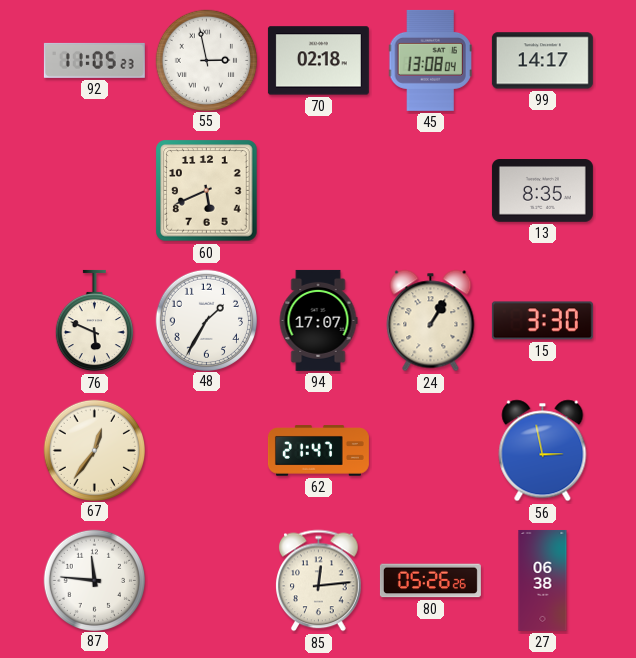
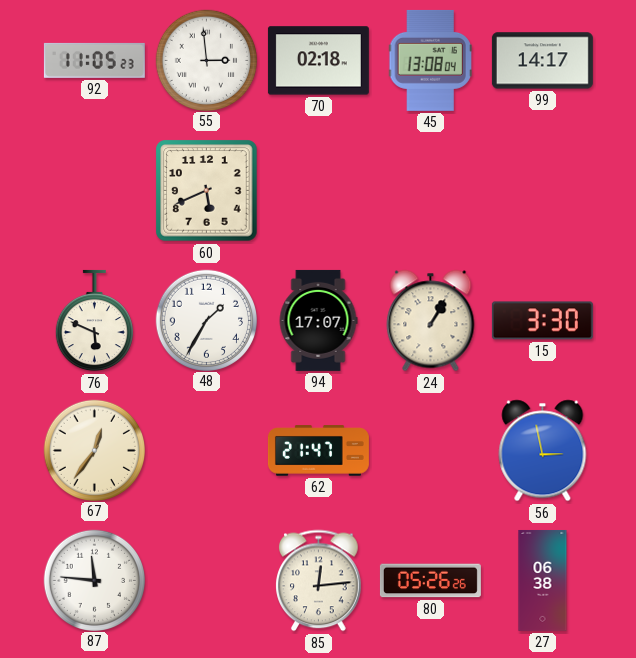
55: 2:58 -> 2:59 (206, 60)
13: 8:35 -> none (542, 191)
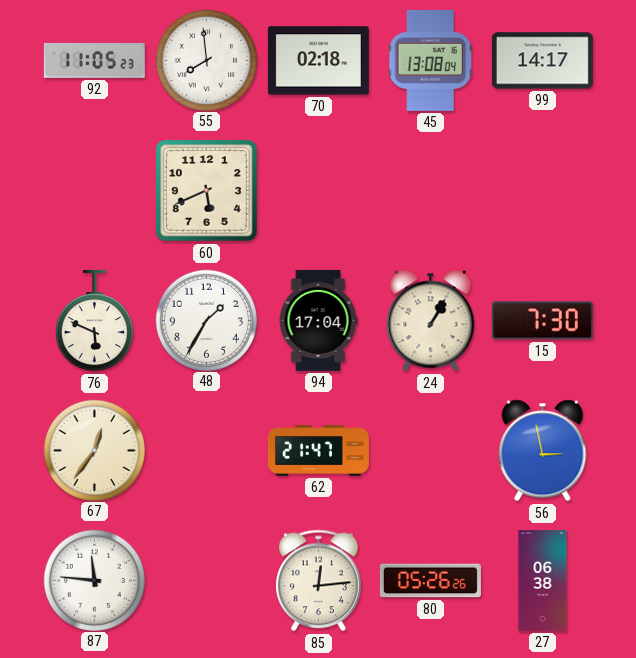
55: 2:59 -> 7:59 (206, 60)
94: 17:07 -> 17:04 (318, 320)
15: 3:30 -> 7:30 (542, 321)
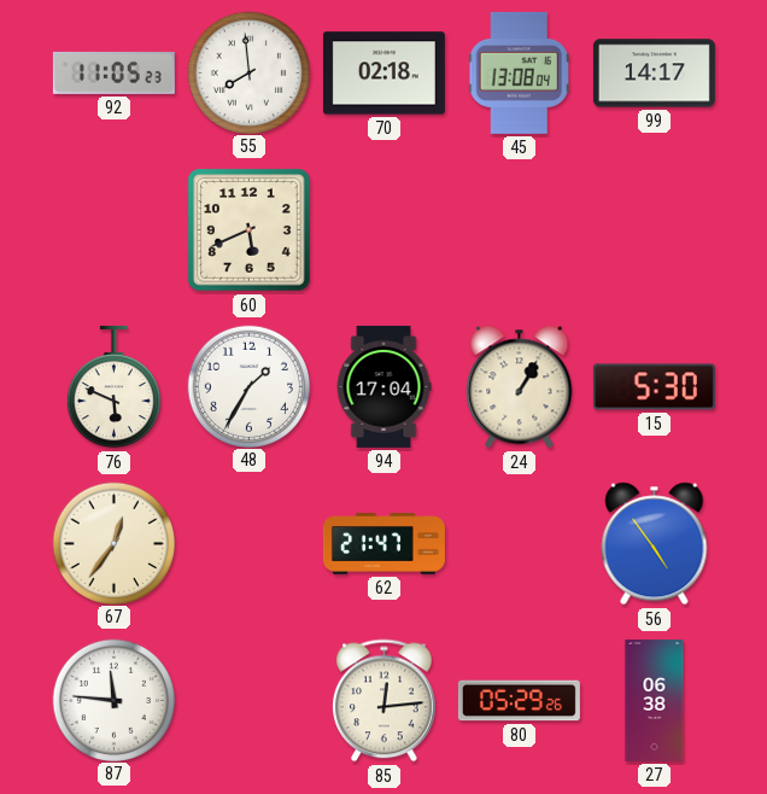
15: 7:30 -> 5:30 (654, 387)
56: 2:58 -> 4:54 (655, 544)
80: 05:26 -> 05:29 (519, 701)
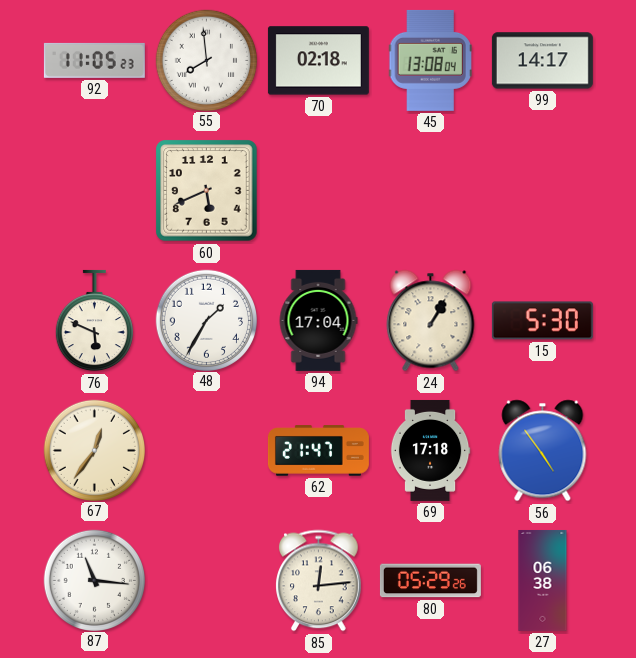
69: none -> 17:18 (430, 450)
87: 11:46 -> 11:16 (94, 580)
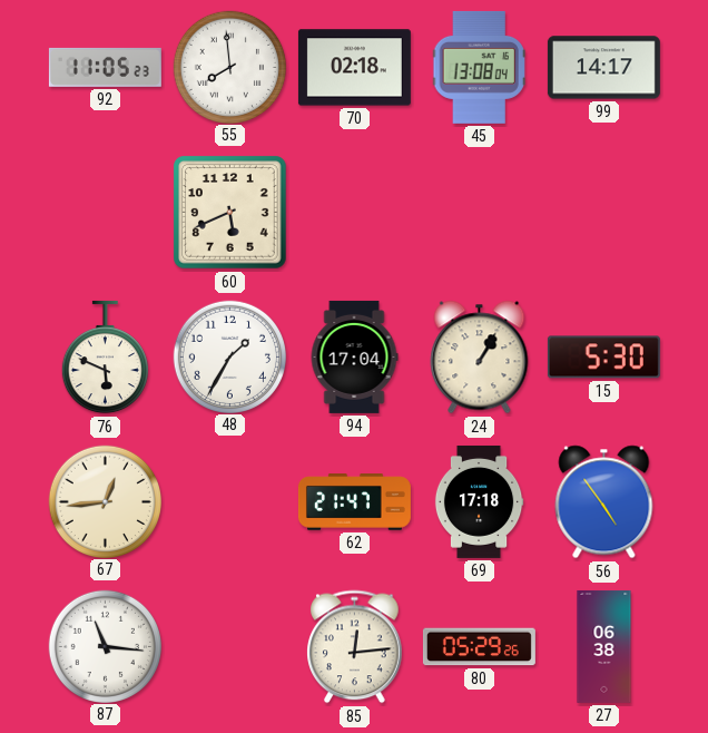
67: 12:36 -> 12:44 (105, 501)
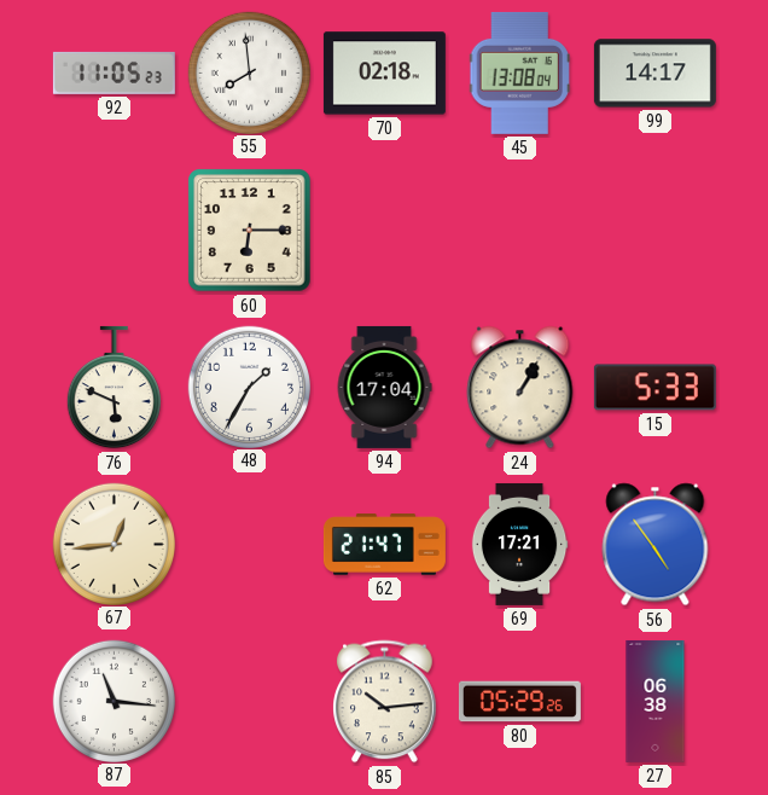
60: 5:41 -> 6:15 (250, 231)
15: 5:30 -> 5:33 (654, 388)
69: 17:18 -> 17:21 (519, 544)
85: 12:14 -> 10:14 (385, 702)
